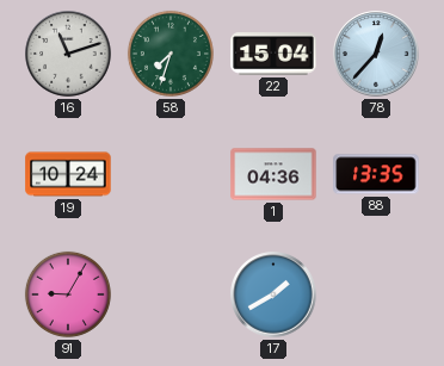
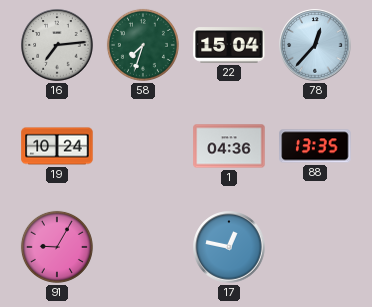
16: 11:12 -> 7:14 (57, 45)
17: 1:40 -> 12:47 (229, 247)
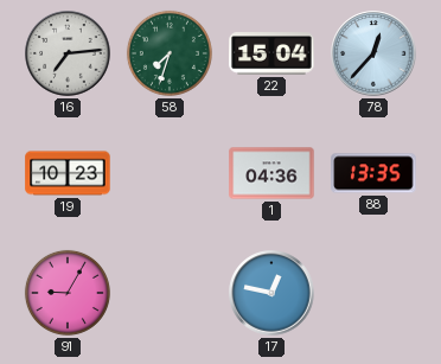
19: 10:24 -> 10:23 (68, 173)
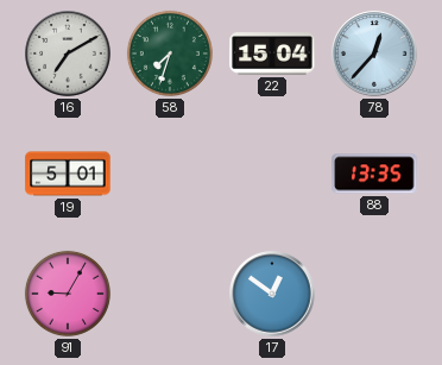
16: 7:14 -> 7:10 (68, 54)
19: 10:23 -> 5:01 (68, 174)
1: 04:36 -> none (271, 173)
17: 12:47 -> 12:51 (272, 294)
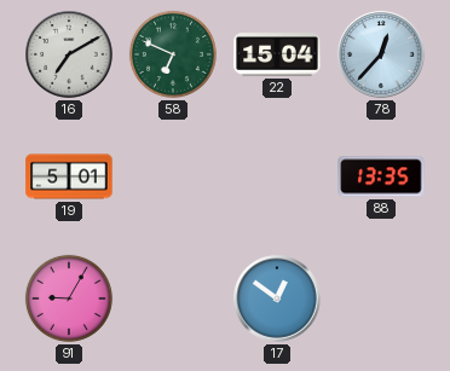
58: 7:33 -> 6:49 (173, 54)
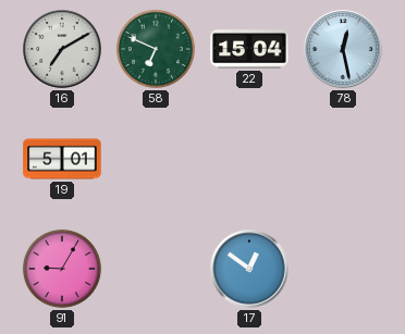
78: 12:37 -> 12:28 (343, 49)
88: 13:35 -> none (381, 176)
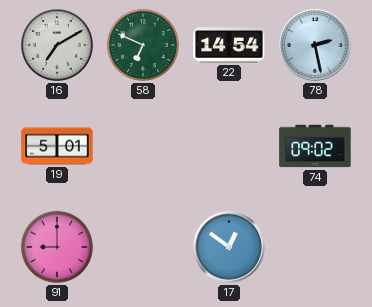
22: 15:04 -> 14:54 (229, 45)
78: 12:28 -> 2:28 (315, 45)
74: none -> 09:02 (315, 146)
91: 9:05 -> 9:00 (57, 247)
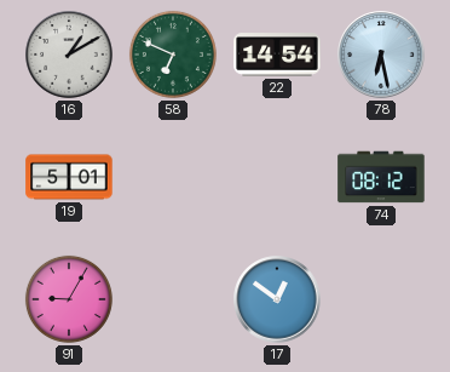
16: 7:10 -> 1:10 (69, 55)
78: 2:28 -> 6:28 (381, 55)
74: 09:02 -> 08:12 (381, 177)
91: 9:00 -> 9:05 (69, 299)
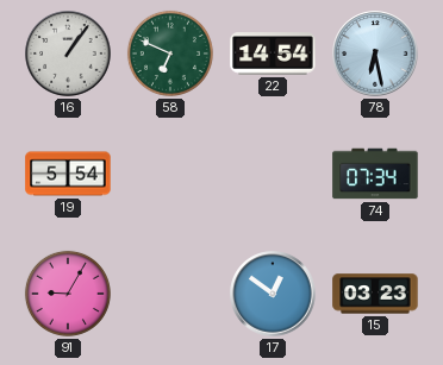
16: 1:10 -> 1:06 (68, 54)
19: 5:01 -> 5:54 (68, 174)
74: 08:12 -> 07:34 (375, 174)
15: none -> 03:23 (375, 294)
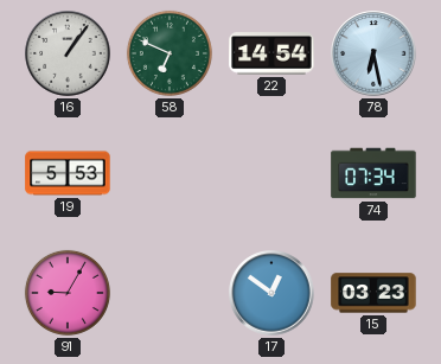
19: 5:54 -> 5:53 (68, 173)
